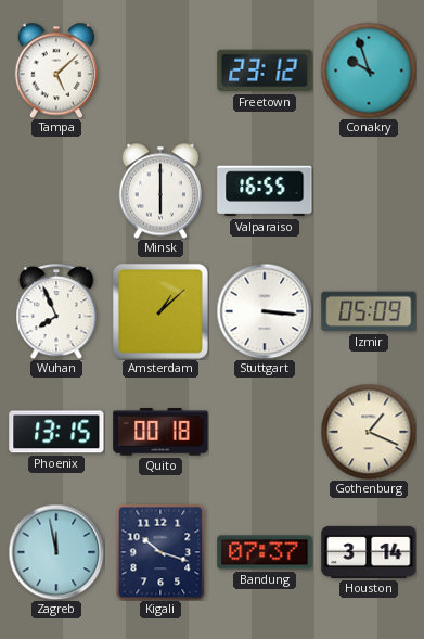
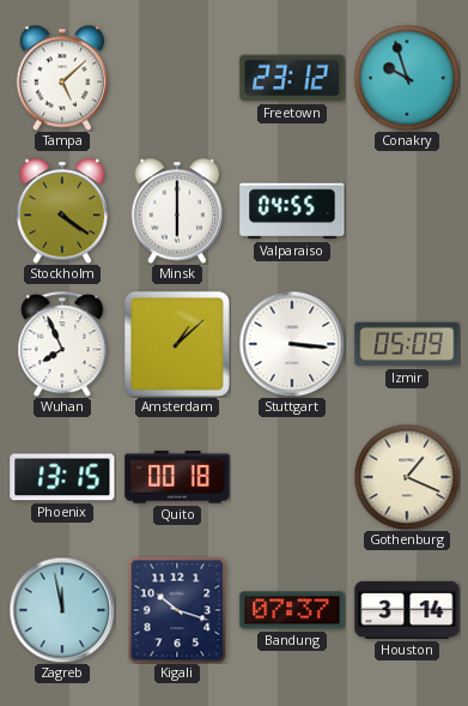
Stockholm: none -> 4:21 (61, 211)
Valparaiso: 16:55 -> 04:55 (292, 211)
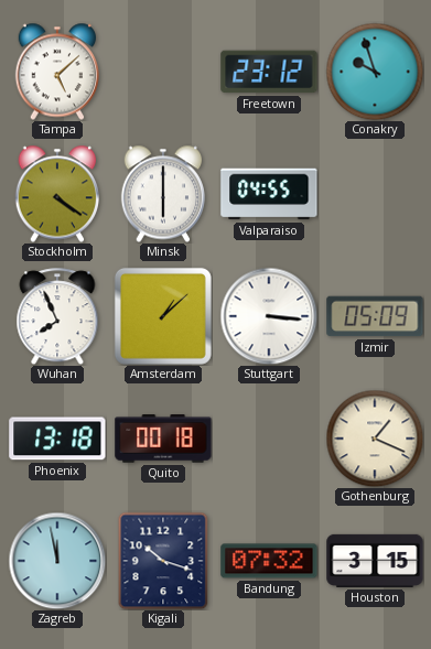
Phoenix: 13:15 -> 13:18 (57, 439)
Bandung: 07:37 -> 07:32 (269, 561)
Houston: 3:14 -> 3:15 (375, 561)
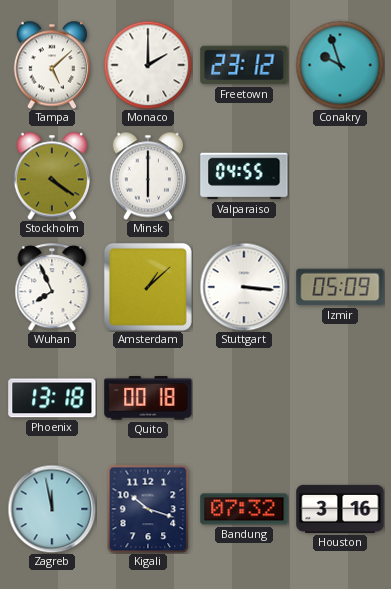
Monaco: none -> 2:00 (148, 65)
Gothenburg: 1:19 -> none (375, 439)
Houston: 3:15 -> 3:16 (340, 509)
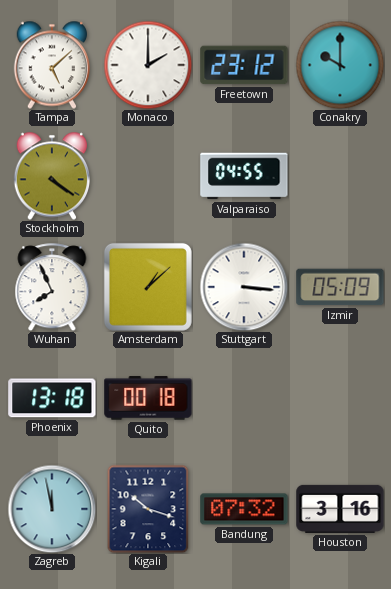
Conakry: 9:57 -> 10:00 (340, 65)
Minsk: 6:00 -> none (147, 176)
